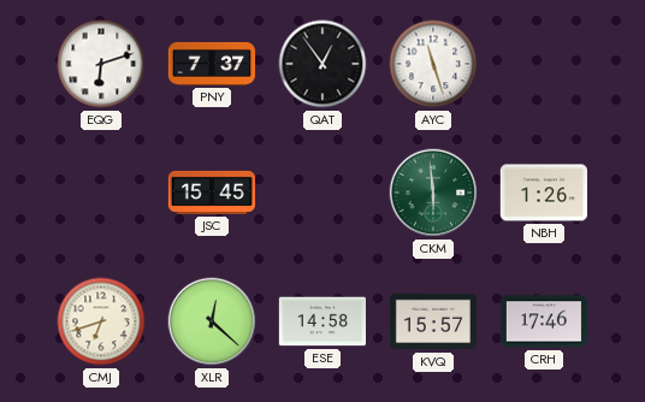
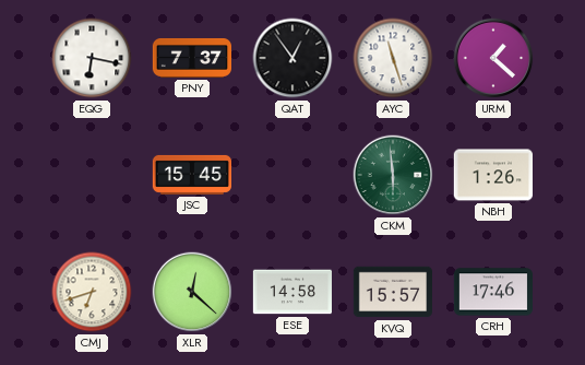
EQG: 6:12 -> 6:17 (92, 58)
URM: none -> 1:22 (493, 58)
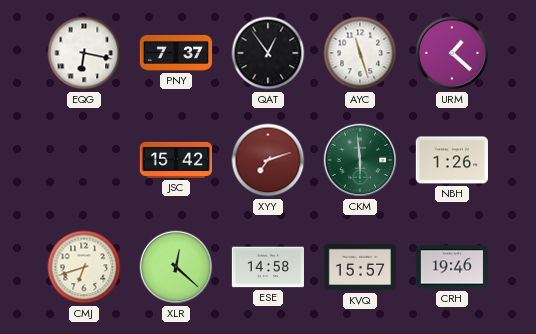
JSC: 15:45 -> 15:42 (175, 160)
XYY: none -> 7:12 (268, 160)
CRH: 17:46 -> 19:46 (451, 267)
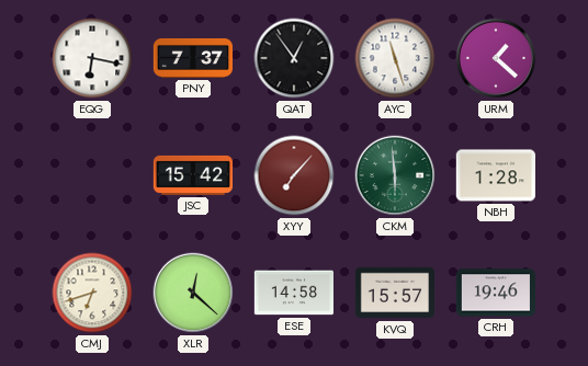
XYY: 7:12 -> 7:07 (294, 175)
NBH: 1:26 -> 1:28 (495, 175)
